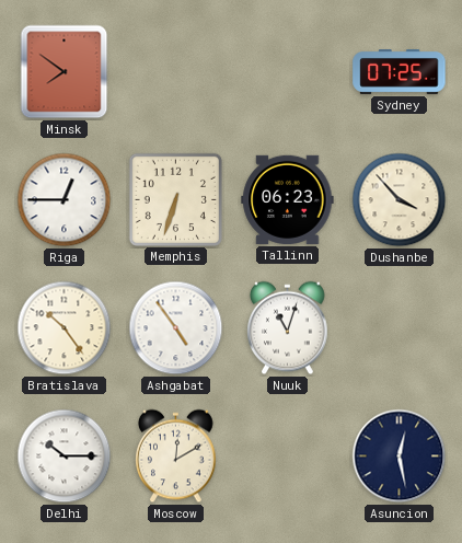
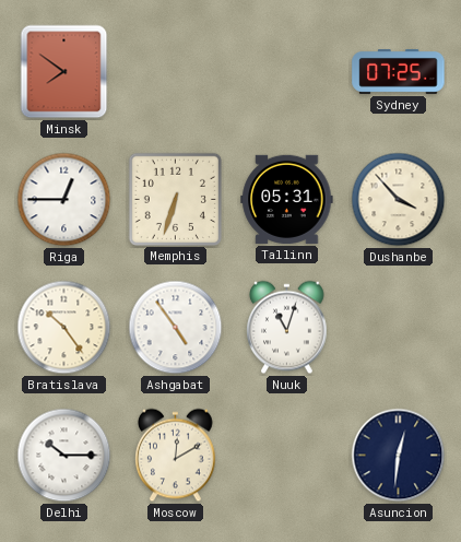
Tallinn: 06:23 -> 05:31 (287, 199)
Asuncion: 12:28 -> 12:31 (399, 456)
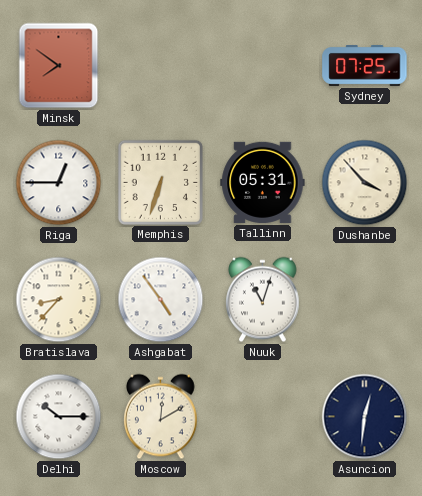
Bratislava: 10:24 -> 8:37 (59, 300)
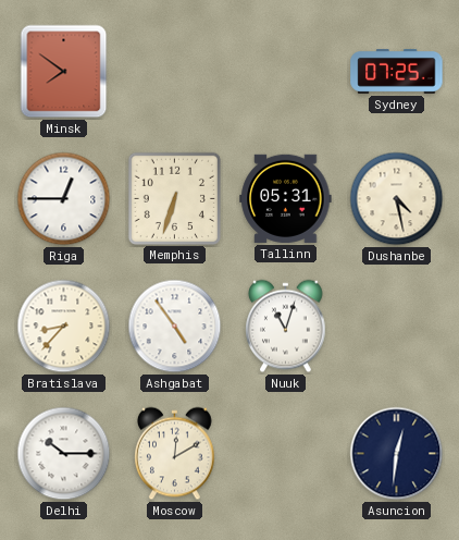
Dushanbe: 3:53 -> 4:28 (397, 199)
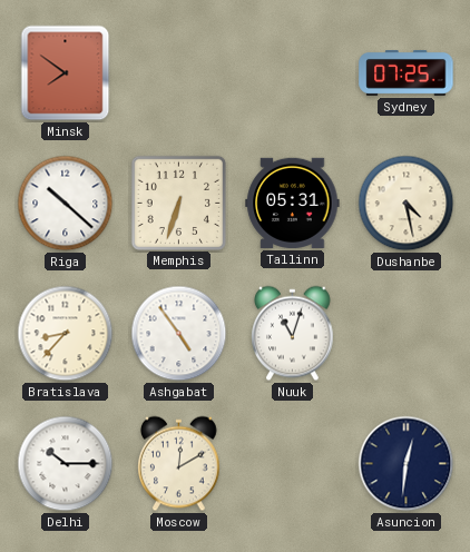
Riga: 12:45 -> 10:22 (66, 204)
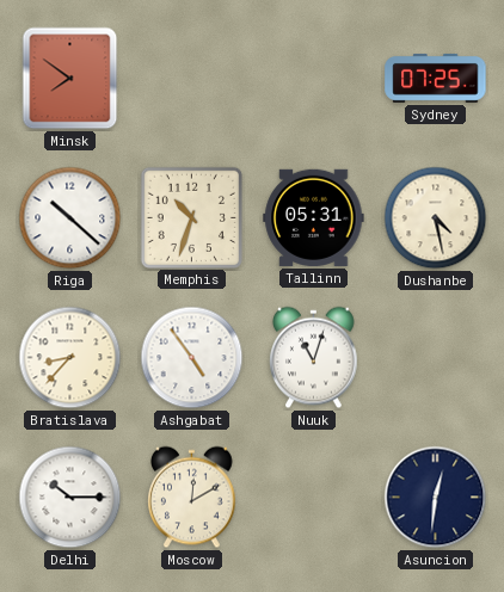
Memphis: 6:33 -> 10:33 (191, 217)
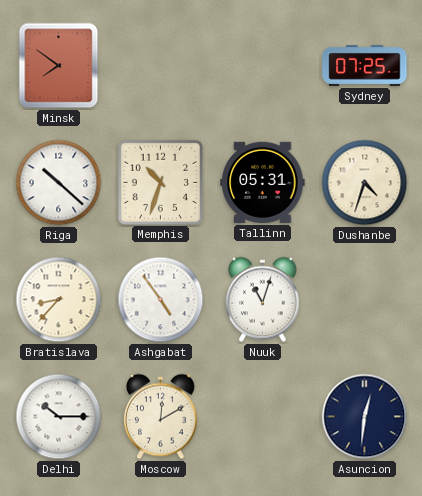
Dushanbe: 4:28 -> 4:33 (365, 183)
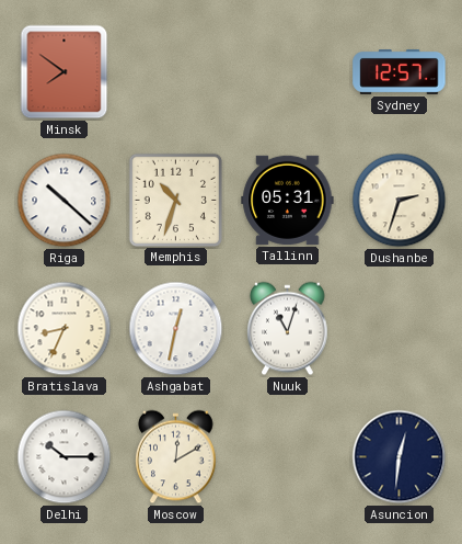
Sydney: 07:25 -> 12:57 (400, 71)
Dushanbe: 4:33 -> 2:33 (400, 201)
Bratislava: 8:37 -> 8:34 (65, 329)
Ashgabat: 4:54 -> 12:32 (176, 329)
